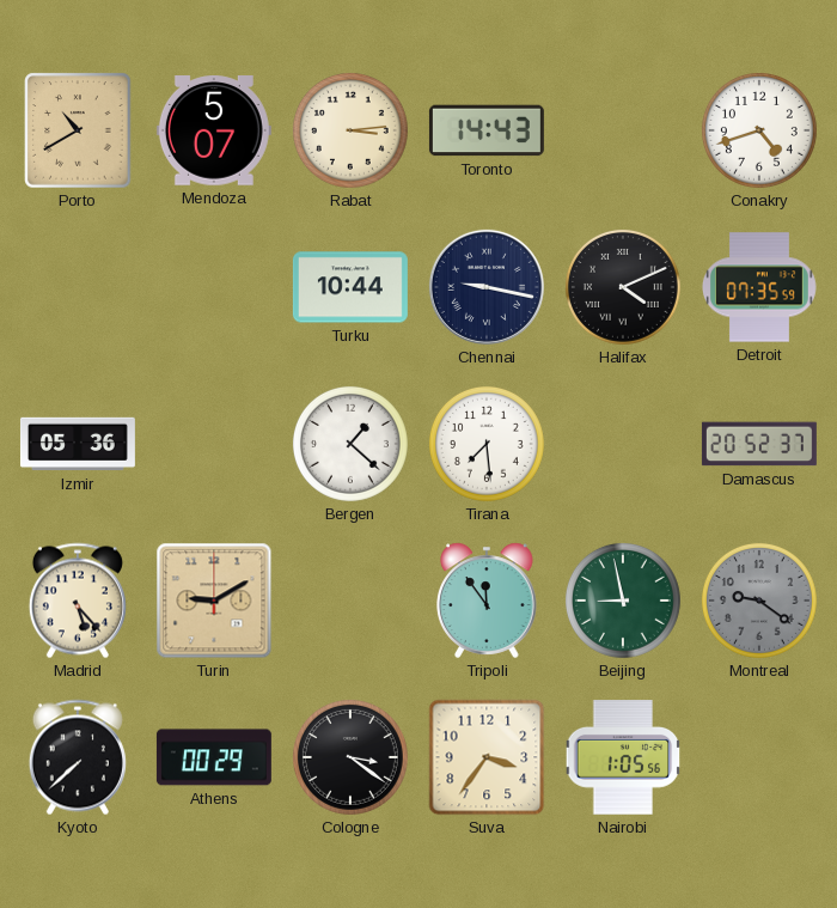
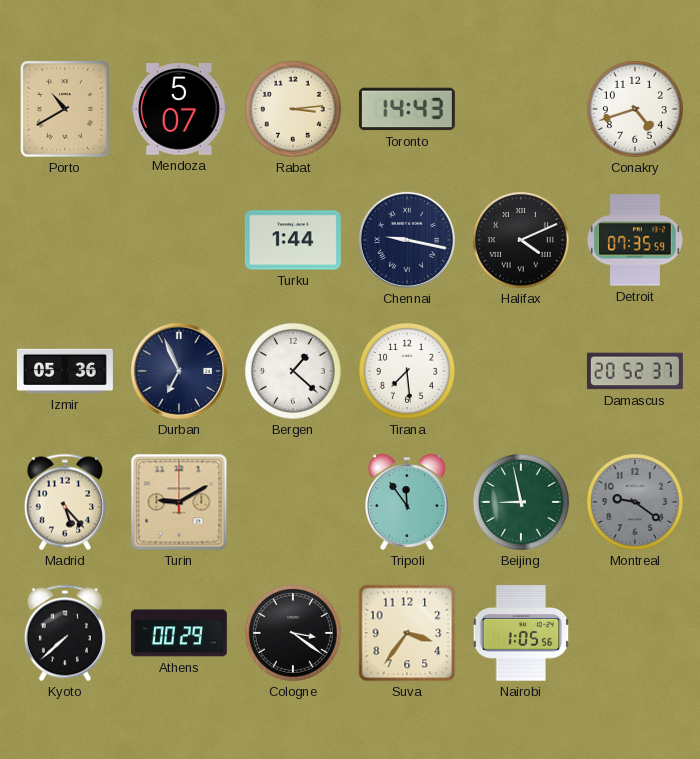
Turku: 10:44 -> 1:44 (293, 240)
Durban: none -> 6:56 (179, 371)
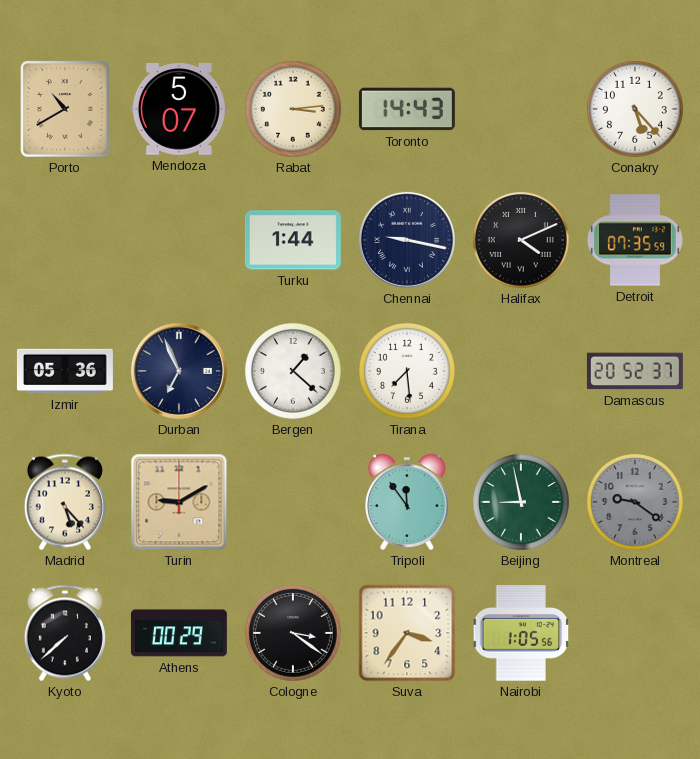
Conakry: 4:42 -> 5:23 (635, 109)
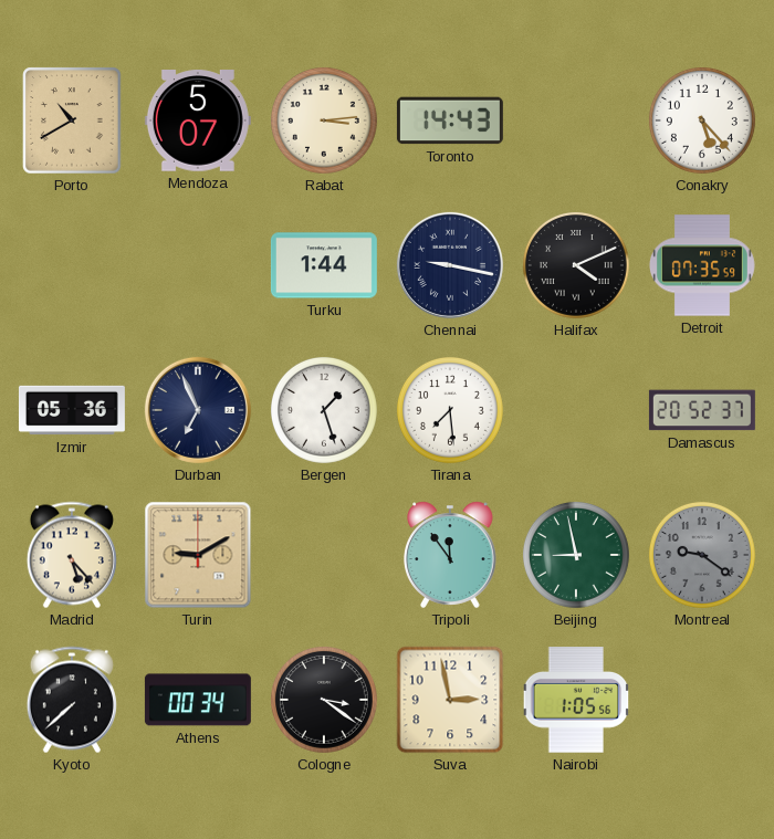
Bergen: 1:22 -> 1:27 (324, 410)
Athens: 00:29 -> 00:34 (198, 700)
Suva: 3:36 -> 2:58 (450, 700)
